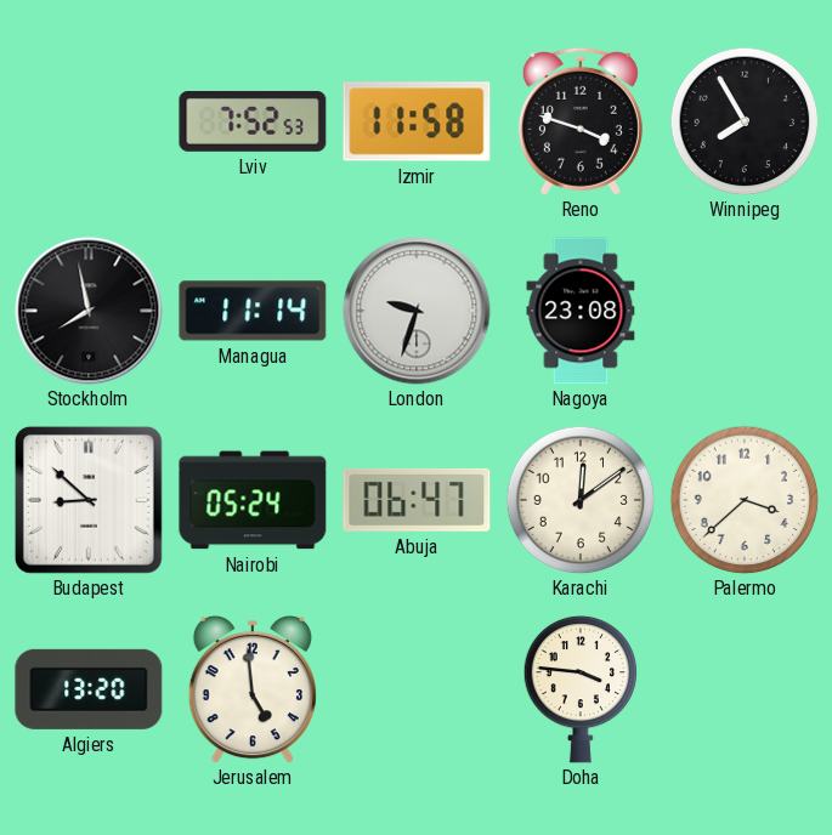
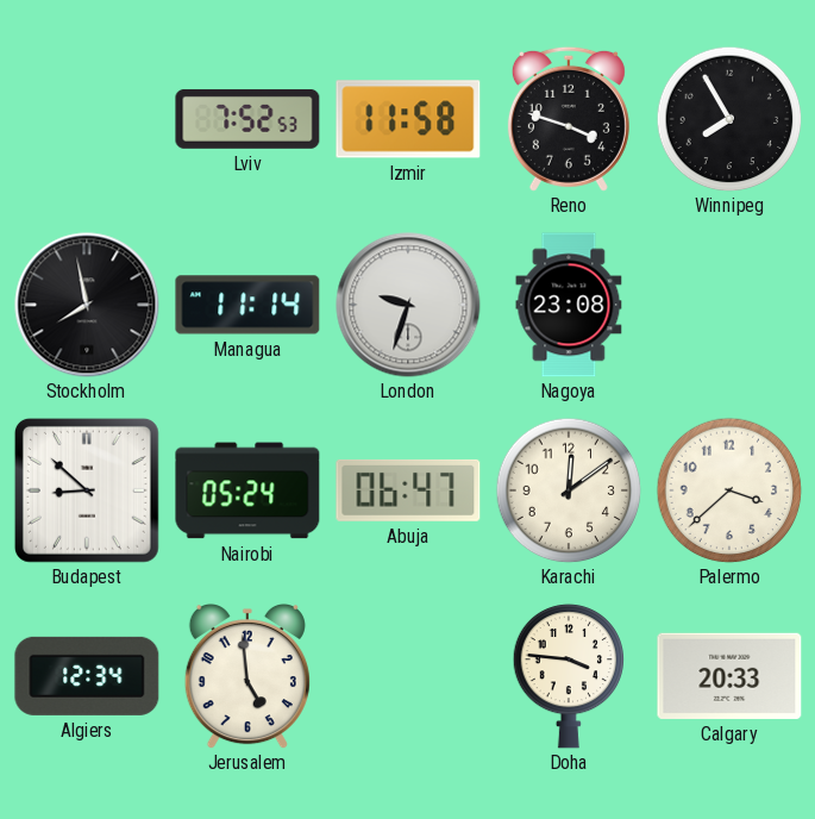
Algiers: 13:20 -> 12:34 (87, 676)
Calgary: none -> 20:33 (729, 676)
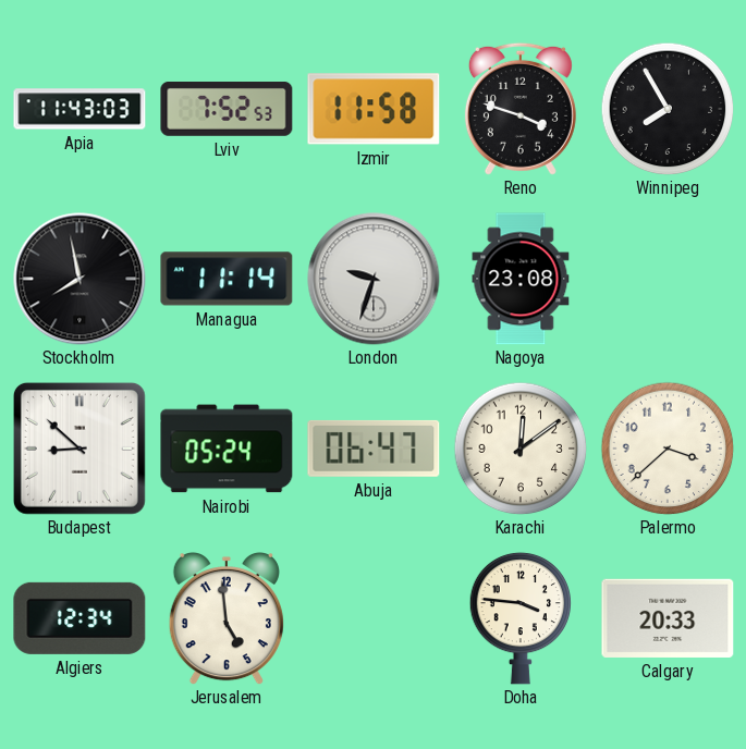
Apia: none -> 11:43 (80, 109)
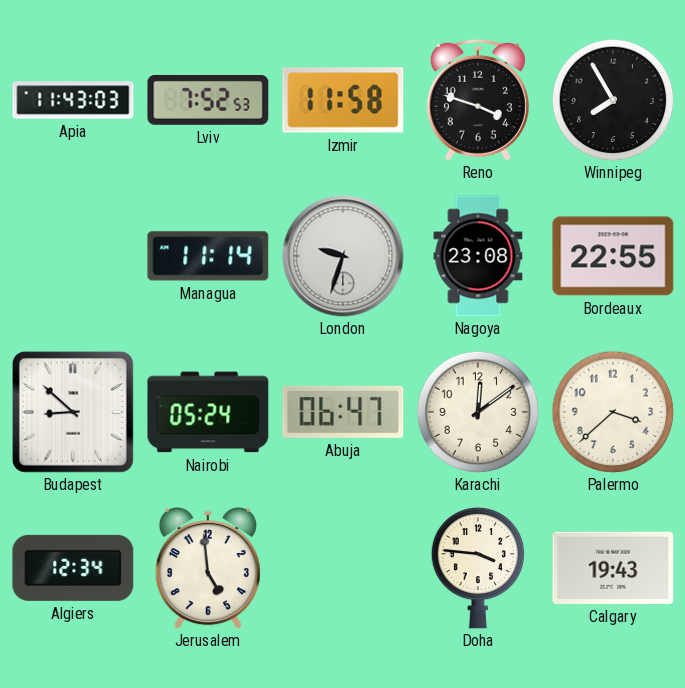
Stockholm: 7:58 -> none (80, 279)
Bordeaux: none -> 22:55 (613, 256)
Calgary: 20:33 -> 19:43 (613, 568)
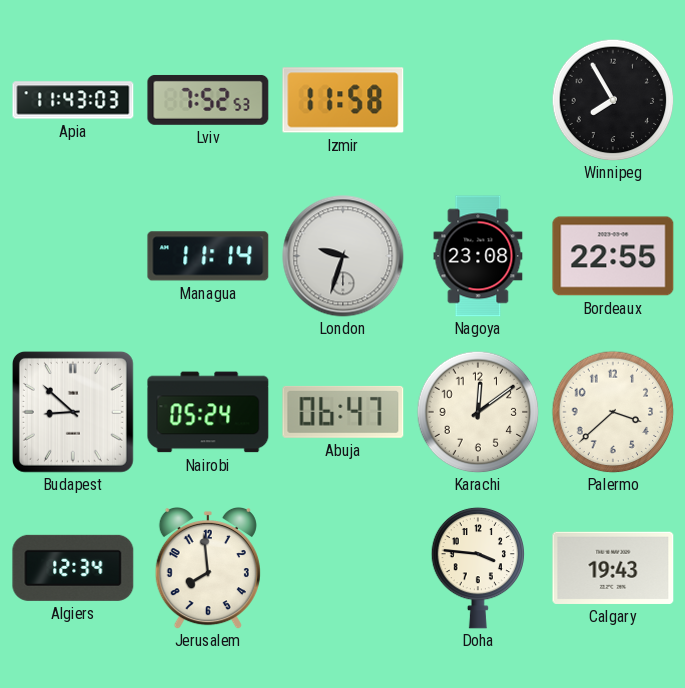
Reno: 3:48 -> none (478, 100)
Jerusalem: 4:59 -> 7:59 (208, 568)
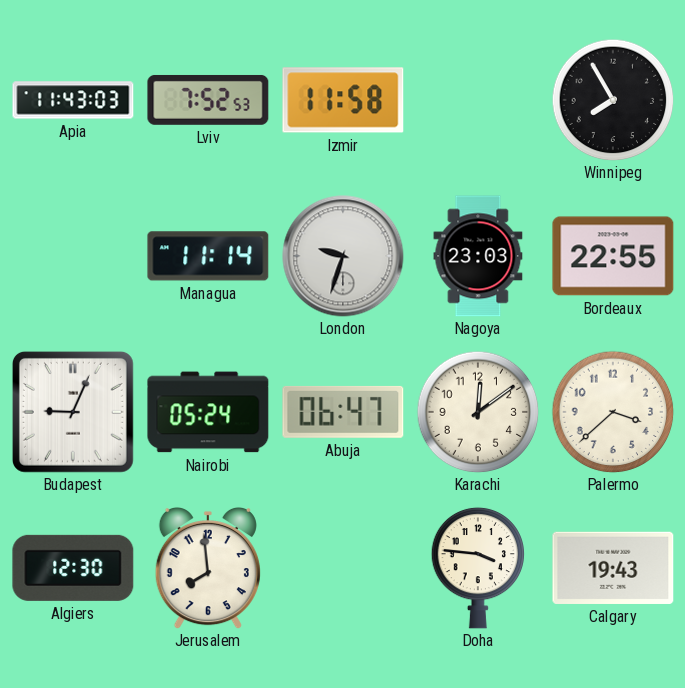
Nagoya: 23:08 -> 23:03 (478, 256)
Budapest: 8:52 -> 9:04 (73, 412)
Algiers: 12:34 -> 12:30 (73, 568)
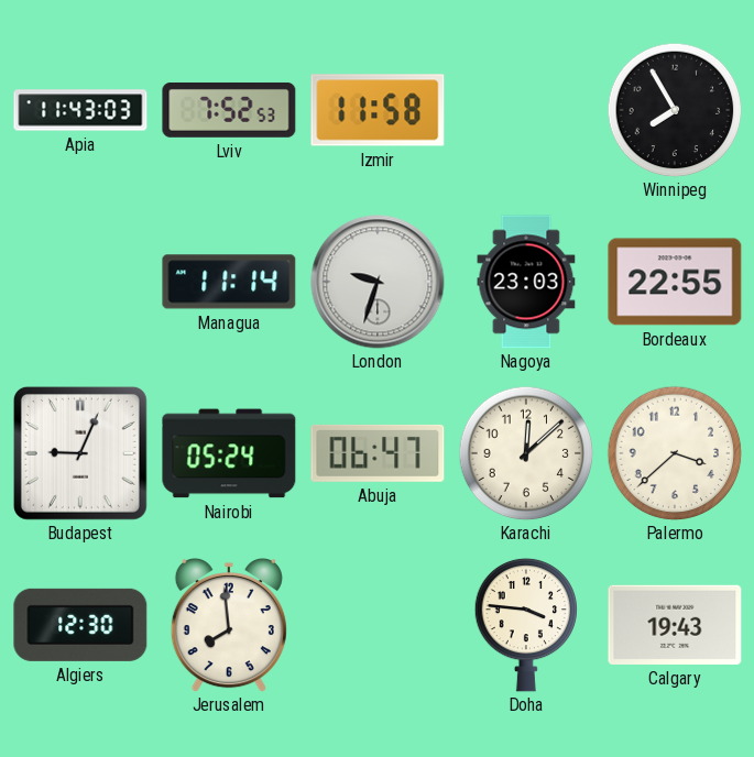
Karachi: 12:09 -> 12:08 (526, 453)
